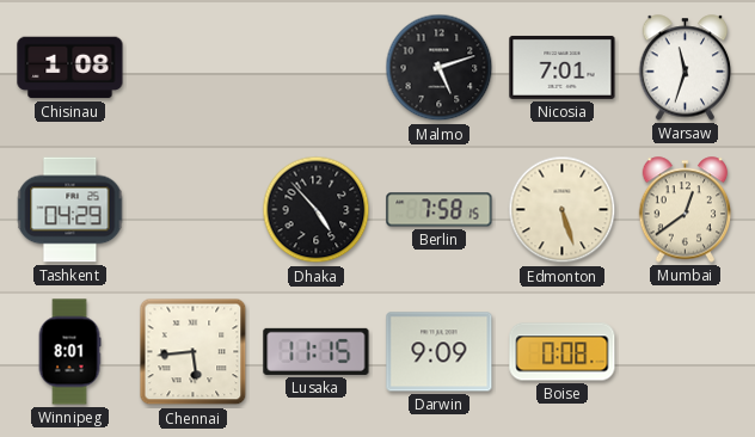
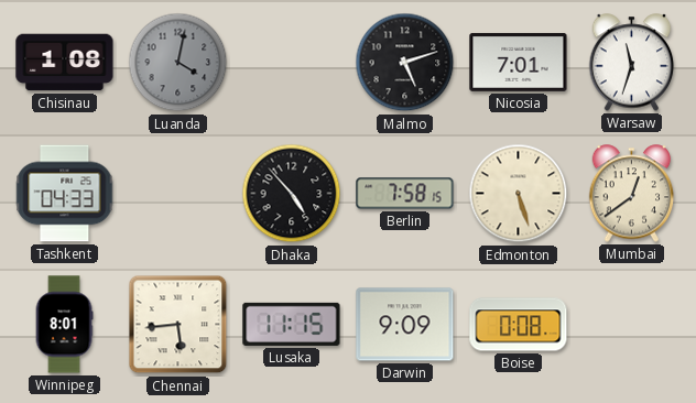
Luanda: none -> 4:02 (178, 63)
Tashkent: 04:29 -> 04:33 (65, 194)
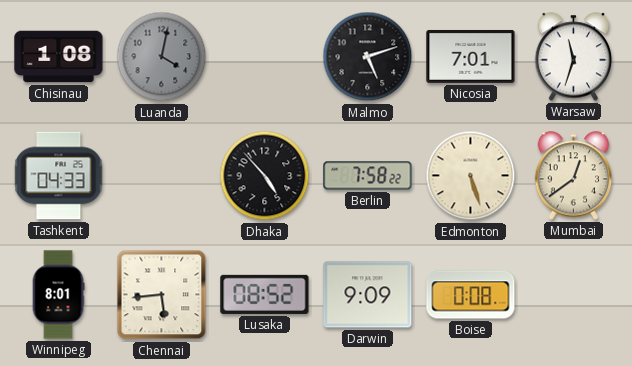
Berlin: 7:58:15 -> 7:58:22 (368, 176)
Lusaka: 11:15 -> 08:52 (265, 294)
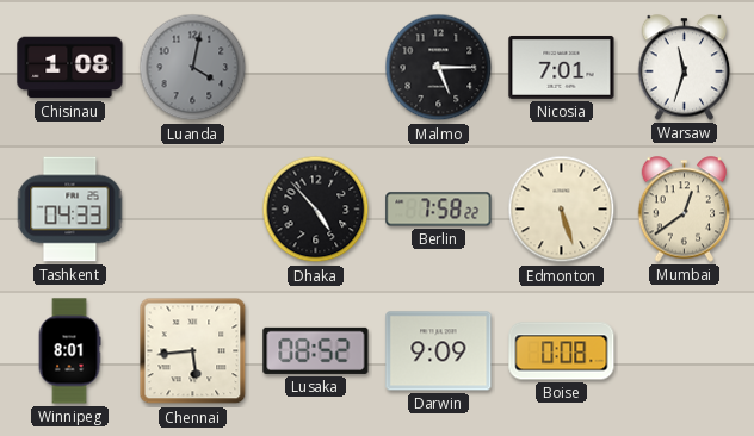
Malmo: 5:12 -> 5:15 (439, 68)
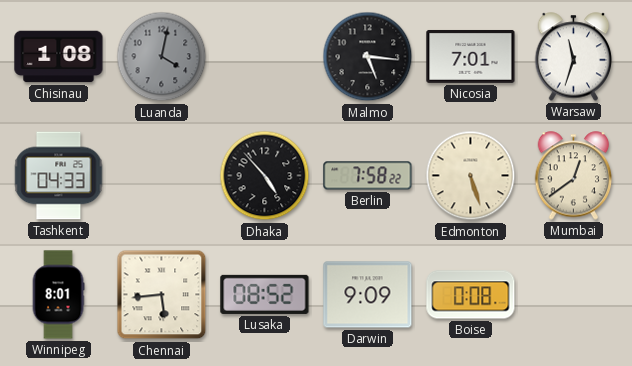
Malmo: 5:15 -> 5:16 (368, 57)
